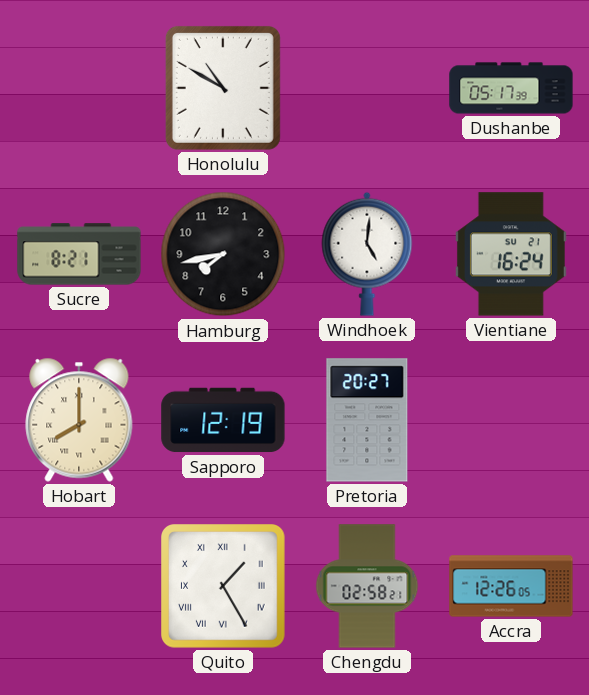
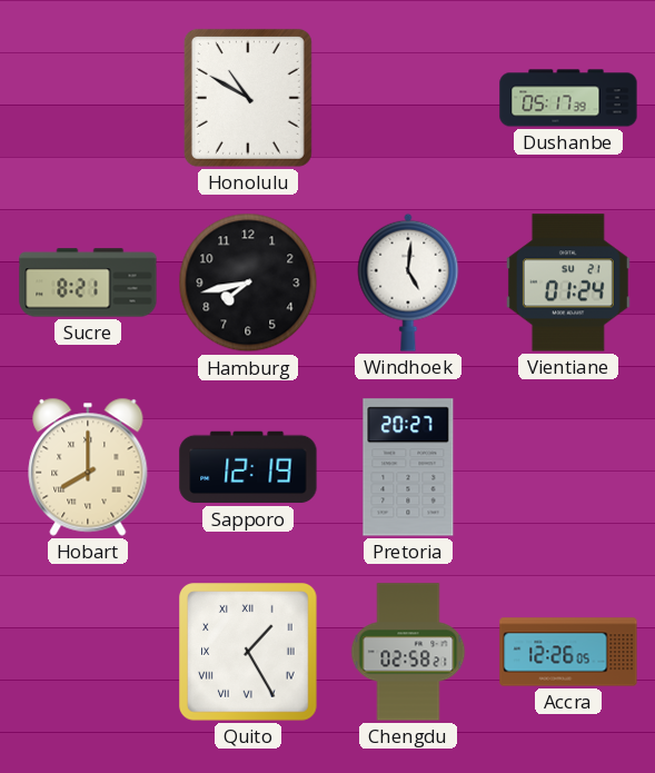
Vientiane: 16:24 -> 01:24 (568, 283)
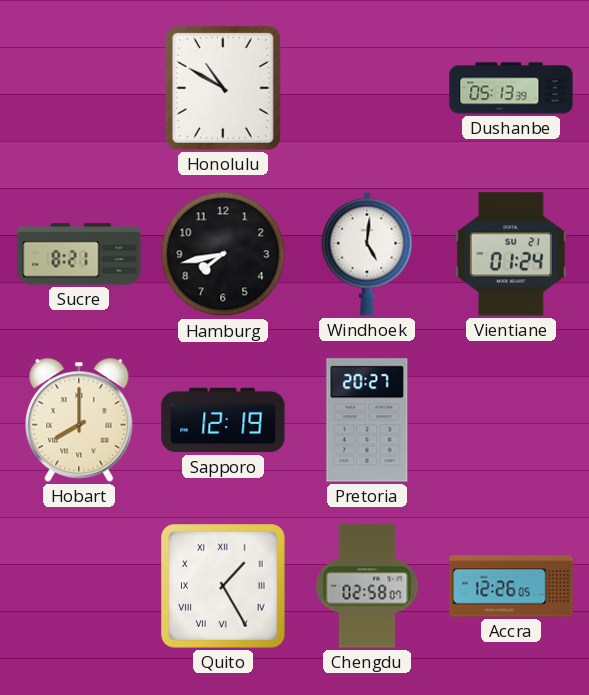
Dushanbe: 05:17 -> 05:13 (511, 88)
Chengdu: 02:58:21 -> 02:58:07 (367, 586)
